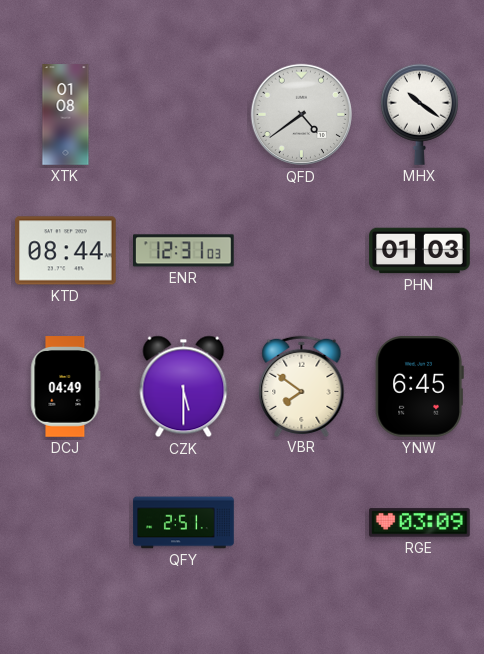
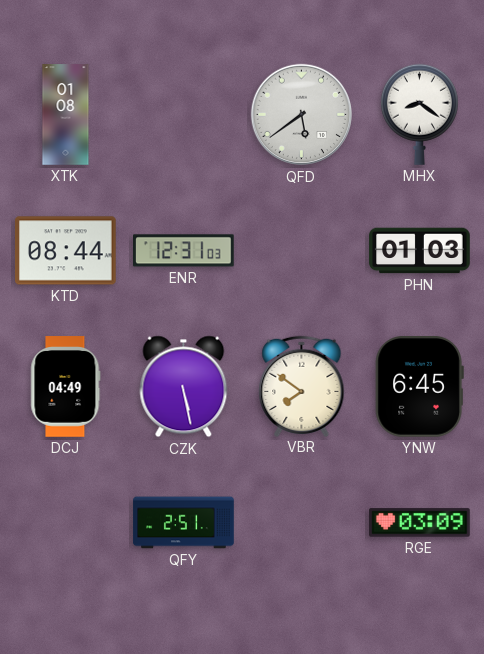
QFD: 4:39 -> 5:39 (301, 115)
MHX: 10:21 -> 8:21 (419, 114)
CZK: 5:30 -> 5:28 (184, 387)
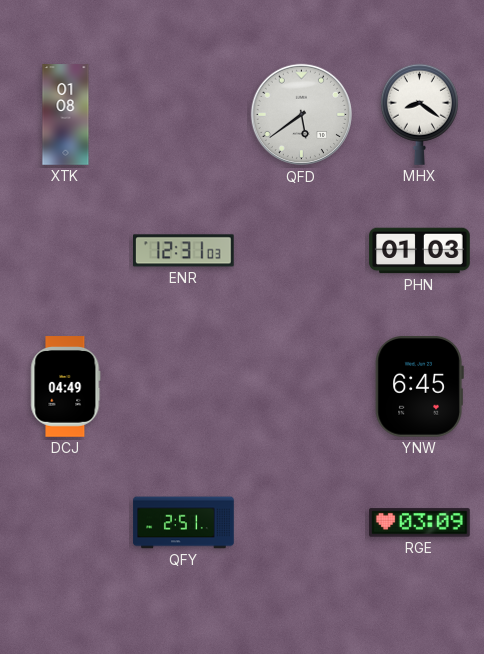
KTD: 08:44 -> none (66, 251)
CZK: 5:28 -> none (184, 387)
VBR: 7:51 -> none (302, 386)
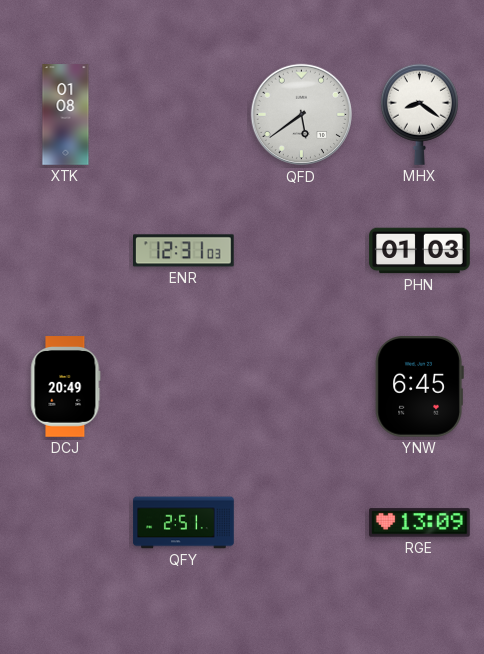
DCJ: 04:49 -> 20:49 (66, 387)
RGE: 03:09 -> 13:09 (420, 523)
